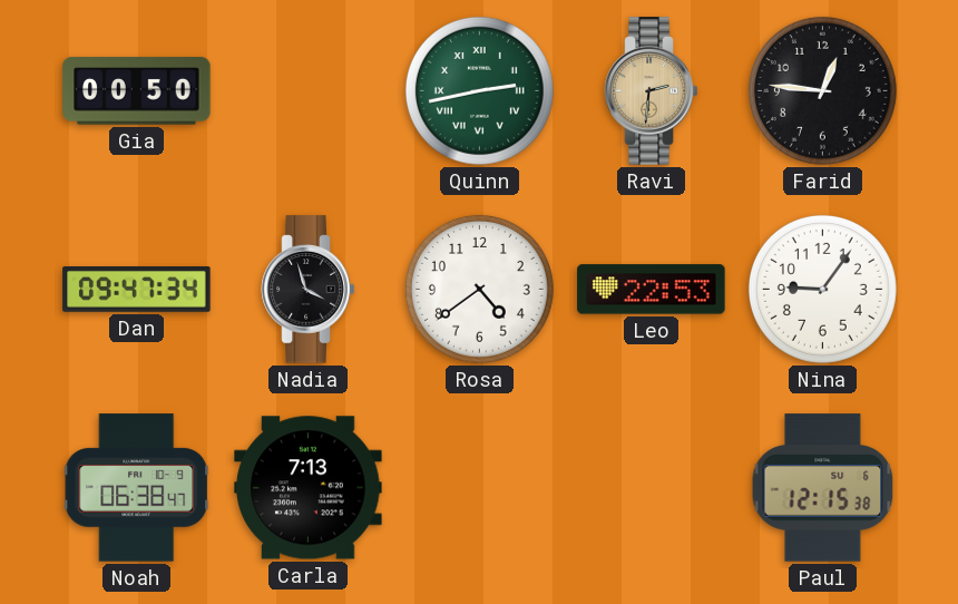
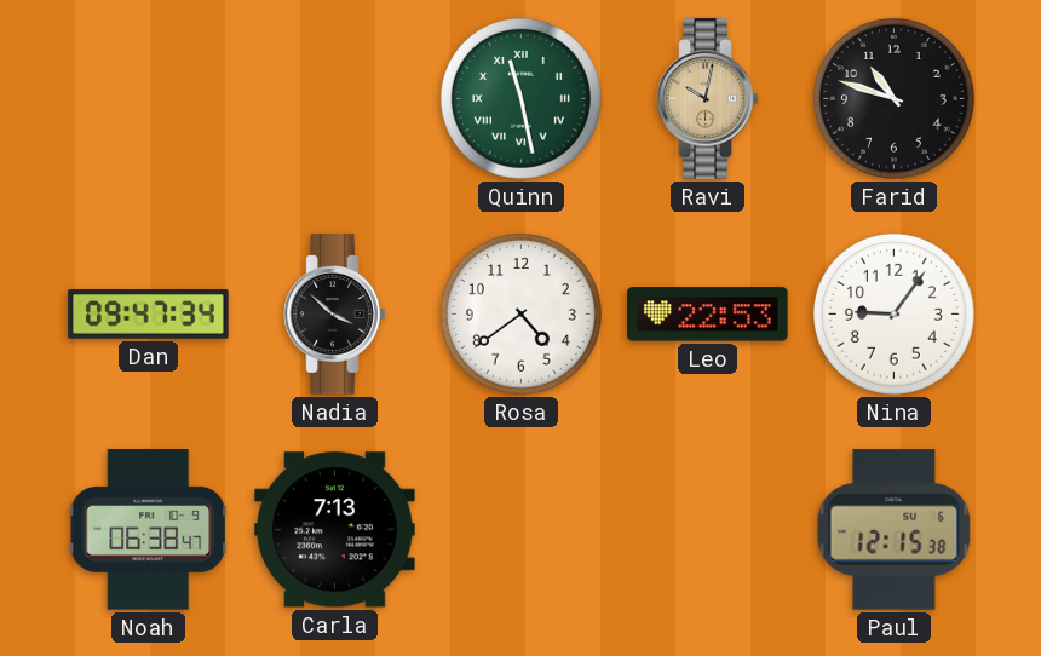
Gia: 00:50 -> none (137, 91)
Quinn: 2:43 -> 11:28 (520, 98)
Ravi: 2:31 -> 10:02 (708, 99)
Farid: 12:46 -> 10:48 (893, 98)
Nadia: 3:57 -> 3:52 (335, 315)
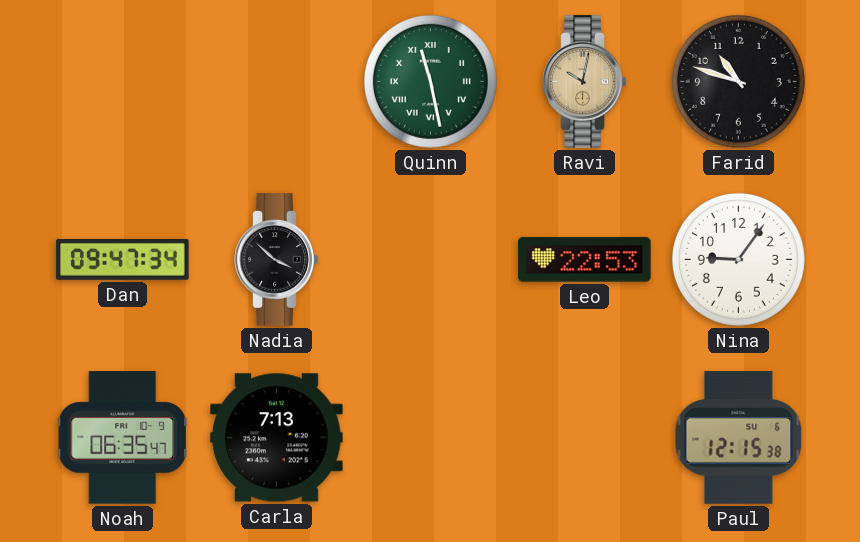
Rosa: 4:39 -> none (520, 313)
Noah: 06:38 -> 06:35 (123, 438)
